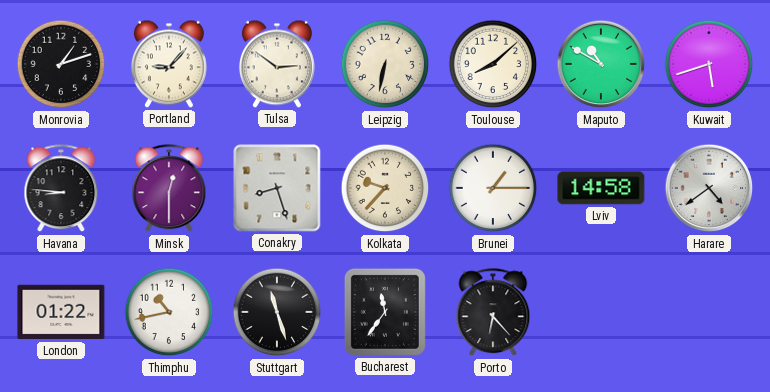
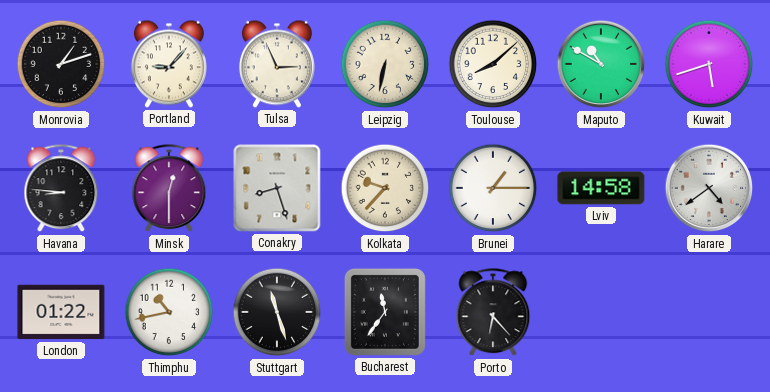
Tulsa: 2:51 -> 2:56 (277, 64)
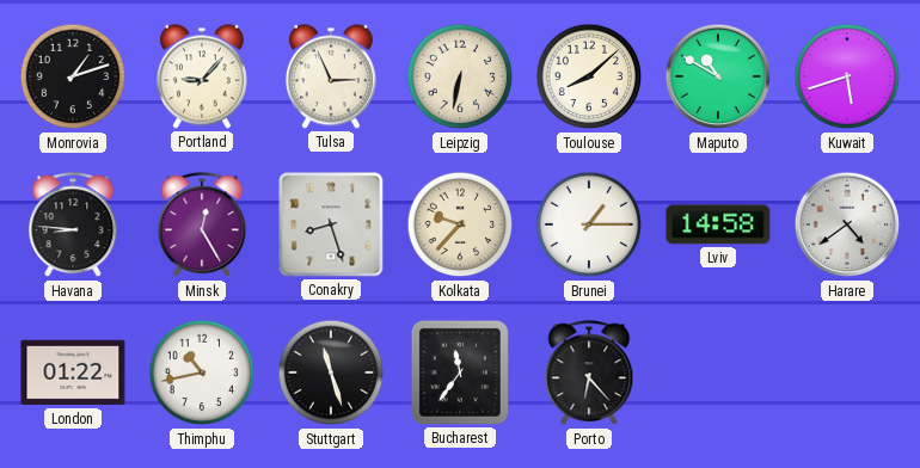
Minsk: 12:30 -> 12:25 (202, 226)
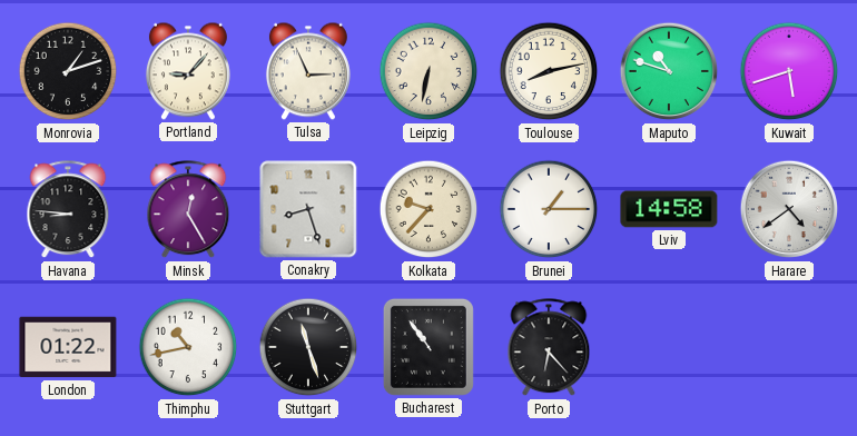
Toulouse: 8:08 -> 8:13 (549, 71)
Maputo: 10:50 -> 10:48 (669, 71)
Bucharest: 11:36 -> 10:54 (428, 347)
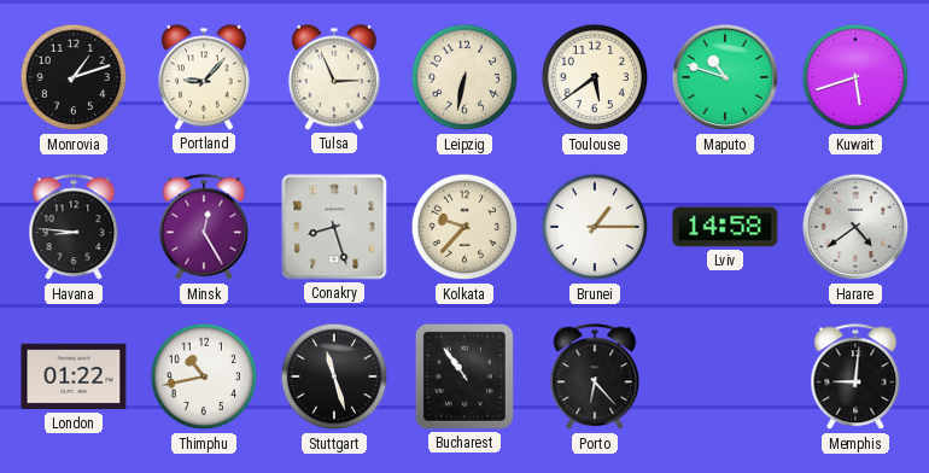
Toulouse: 8:13 -> 5:39 (595, 77)
Memphis: none -> 9:01 (855, 378)
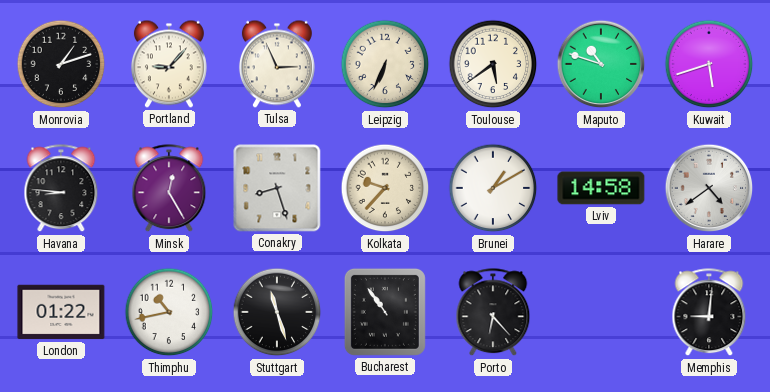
Leipzig: 6:32 -> 6:34 (385, 64)
Brunei: 1:15 -> 1:10 (493, 188)
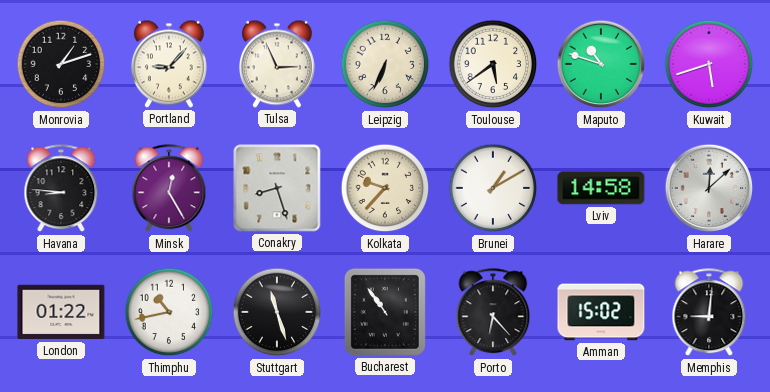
Harare: 4:39 -> 12:08 (709, 188)
Amman: none -> 15:02 (601, 312)
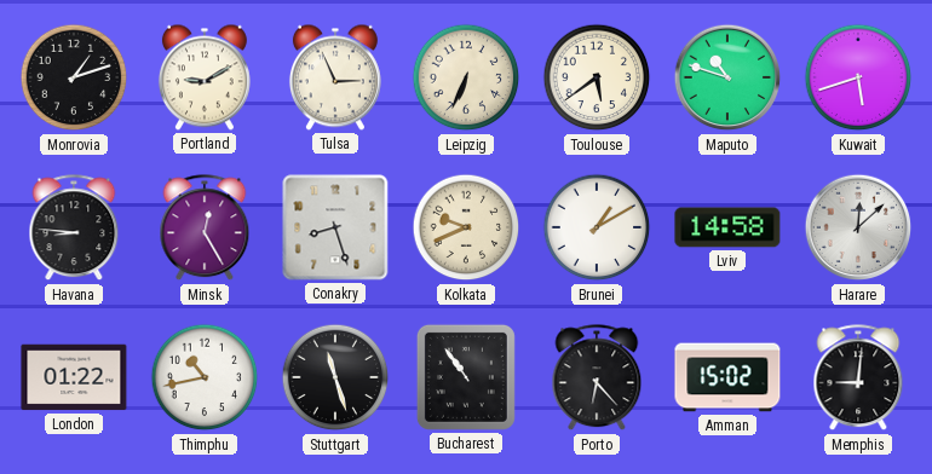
Portland: 9:07 -> 9:10 (205, 77)
Kolkata: 9:37 -> 9:41 (466, 227)
